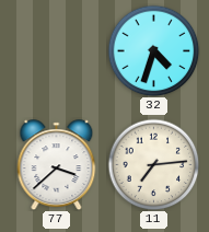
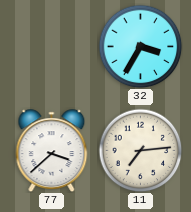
32: 4:33 -> 3:35 (140, 46)
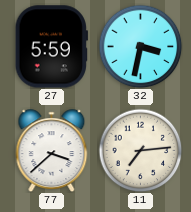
27: none -> 5:59 (51, 47)
32: 3:35 -> 3:32 (140, 46)
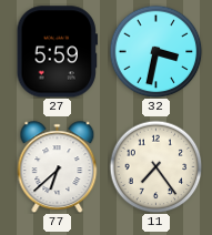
77: 3:38 -> 6:38 (58, 167)
11: 7:14 -> 7:24 (155, 166)
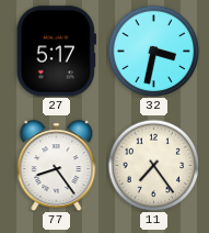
27: 5:59 -> 5:17 (56, 52)
77: 6:38 -> 8:24 (57, 166)
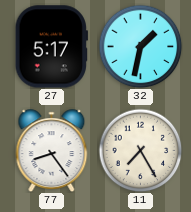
32: 3:32 -> 1:32 (140, 46)
11: 7:24 -> 7:25 (140, 150)
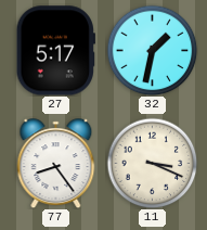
11: 7:25 -> 3:19 (152, 163)
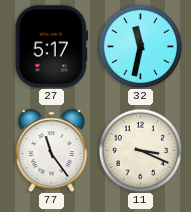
32: 1:32 -> 11:32 (140, 46)
77: 8:24 -> 11:24 (52, 151)
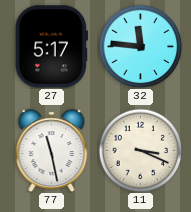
32: 11:32 -> 11:46 (140, 46)
77: 11:24 -> 11:28 (52, 151)
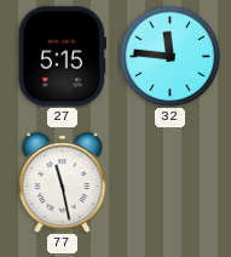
27: 5:17 -> 5:15 (62, 57)
11: 3:19 -> none (140, 150)
